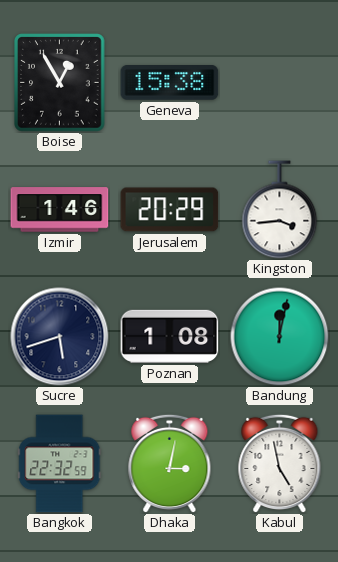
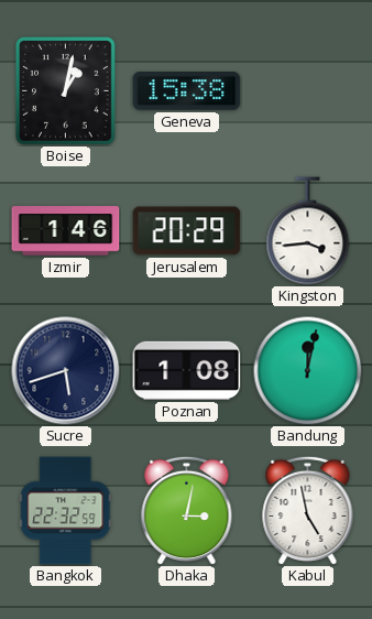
Boise: 12:55 -> 1:02 (66, 91)
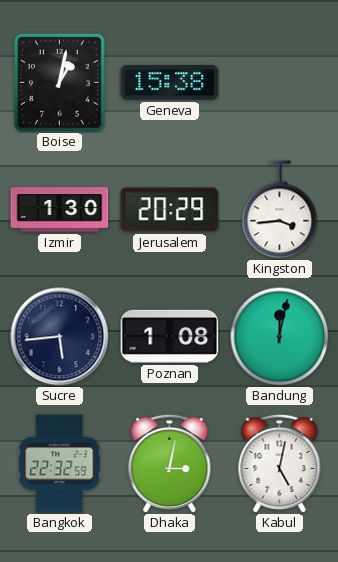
Izmir: 1:46 -> 1:30 (60, 210)
Sucre: 5:42 -> 5:44 (60, 337)
Kabul: 4:58 -> 5:02 (280, 463)
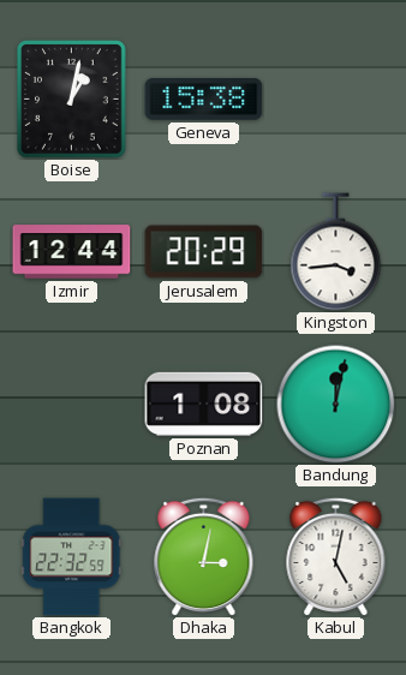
Izmir: 1:30 -> 12:44 (72, 252)
Sucre: 5:44 -> none (60, 337)
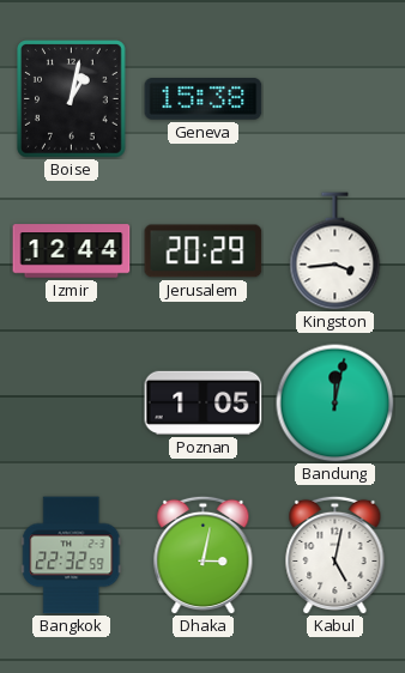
Poznan: 1:08 -> 1:05 (204, 402)
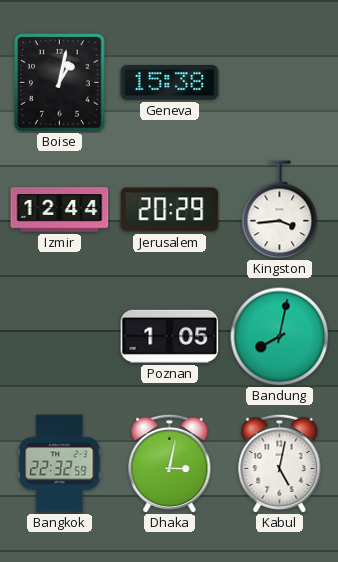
Bandung: 12:02 -> 8:02 (280, 337)
